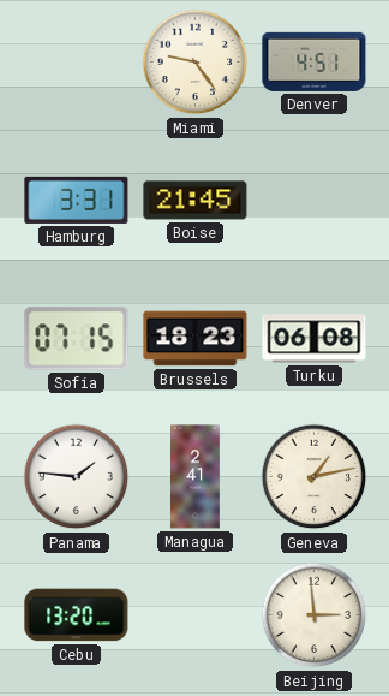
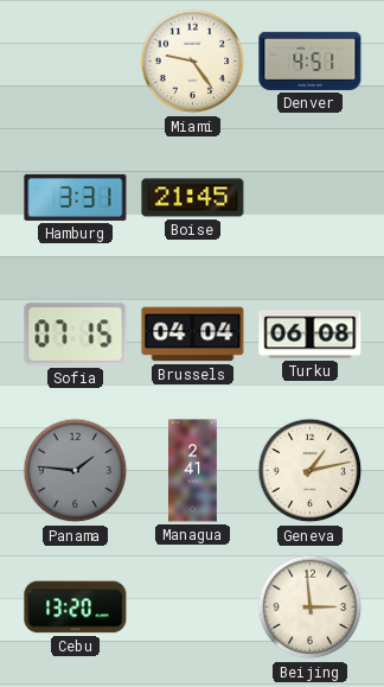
Brussels: 18:23 -> 04:04 (193, 335)
Panama dial: white -> grey (76, 471)
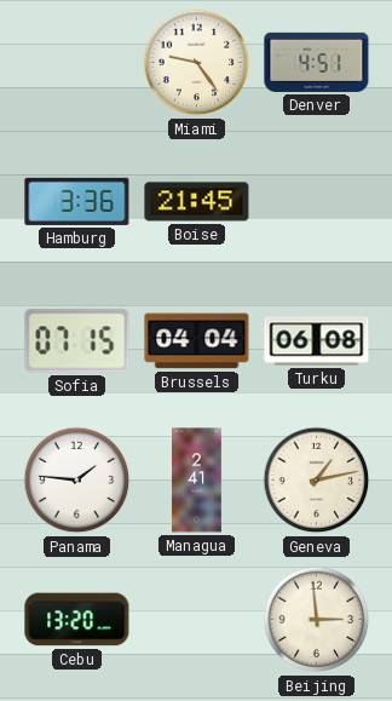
Hamburg: 3:31 -> 3:36 (77, 201)
Panama dial: grey -> white (77, 481)
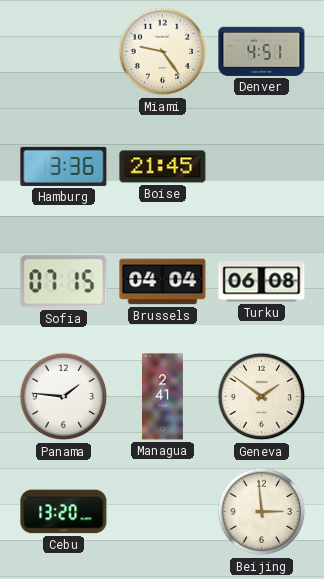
Geneva: 1:13 -> 1:51 (262, 397)
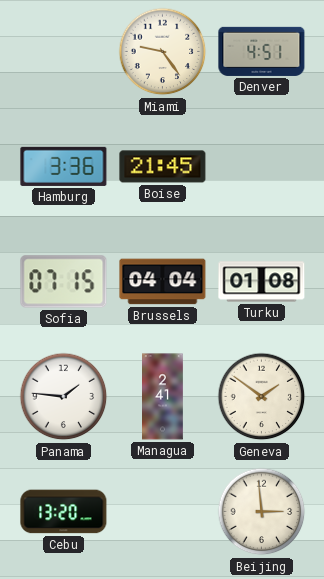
Turku: 06:08 -> 01:08 (262, 282)
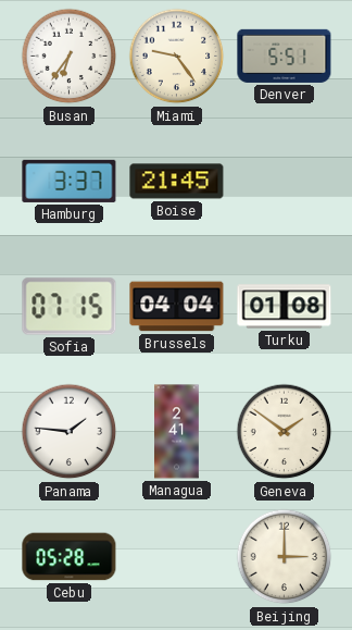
Busan: none -> 6:36 (70, 57)
Denver: 4:51 -> 5:51 (285, 55)
Hamburg: 3:36 -> 3:37 (70, 181)
Cebu: 13:20 -> 05:28 (70, 557)
Beijing: 2:59 -> 3:00 (285, 557)
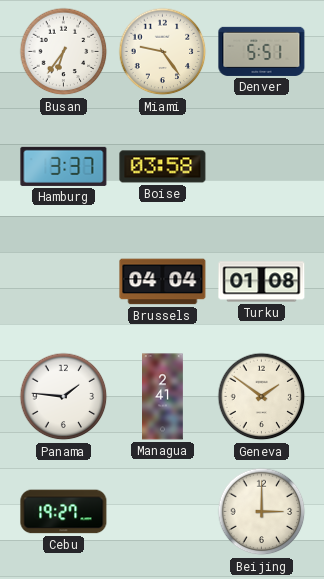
Boise: 21:45 -> 03:58 (163, 167)
Sofia: 07:15 -> none (70, 307)
Cebu: 05:28 -> 19:27 (64, 512)
